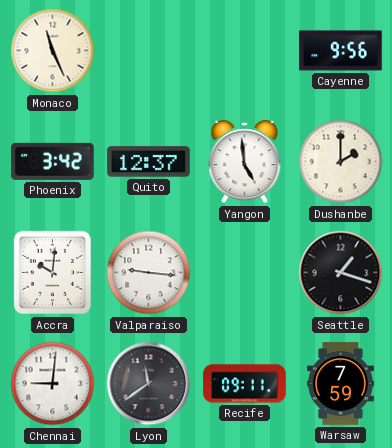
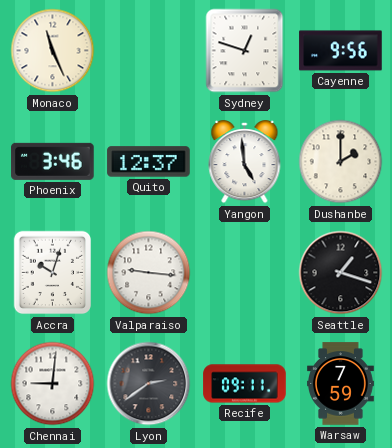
Sydney: none -> 12:48 (245, 51)
Phoenix: 3:42 -> 3:46 (53, 161)
Accra: 10:01 -> 10:03 (53, 273)
Lyon: 11:39 -> 2:39 (149, 384)
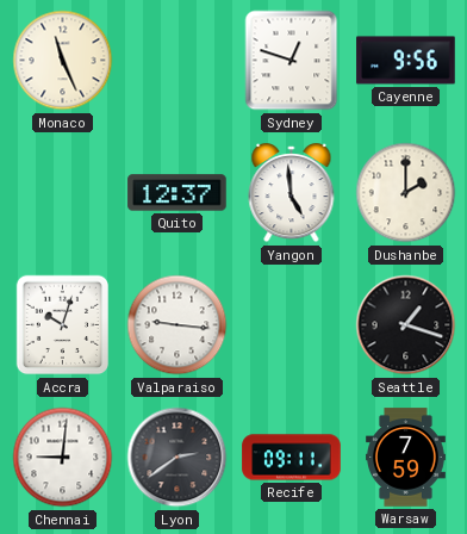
Phoenix: 3:46 -> none (53, 161)
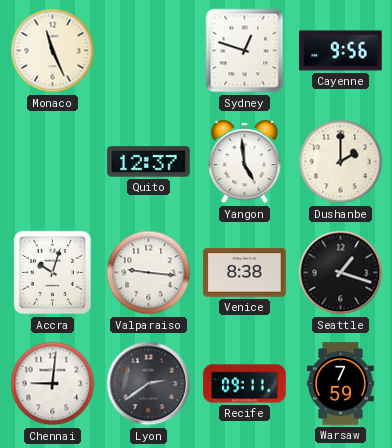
Venice: none -> 8:38 (245, 273)
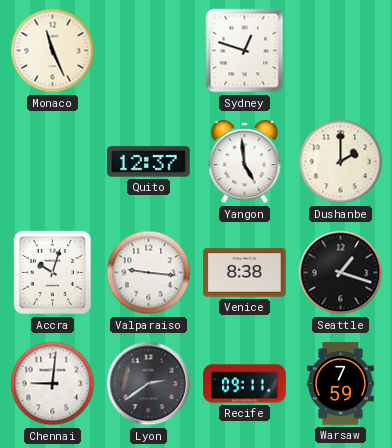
Cayenne: 9:56 -> none (341, 51)
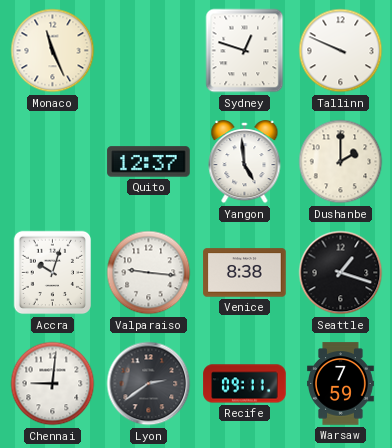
Tallinn: none -> 9:49 (341, 51)
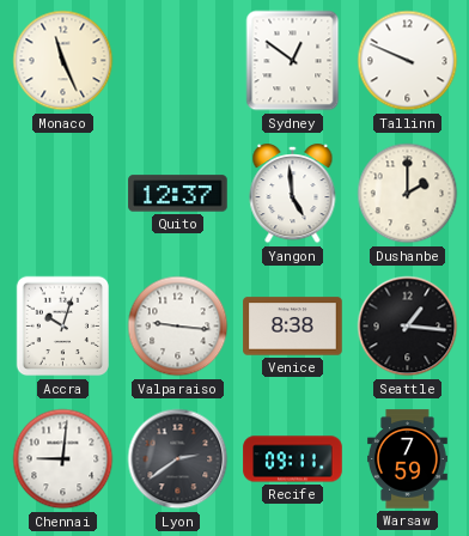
Sydney: 12:48 -> 12:51 (293, 61)
Seattle: 1:18 -> 1:16 (408, 327)
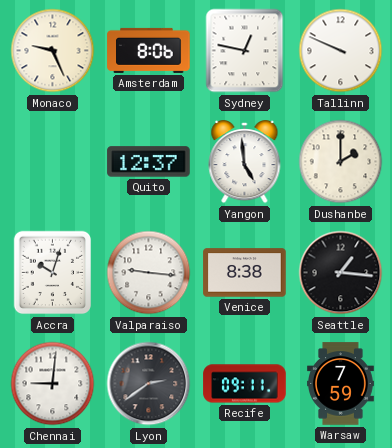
Monaco: 11:26 -> 9:26 (53, 51)
Amsterdam: none -> 8:06 (149, 50)
Sydney: 12:51 -> 12:47 (245, 51)
